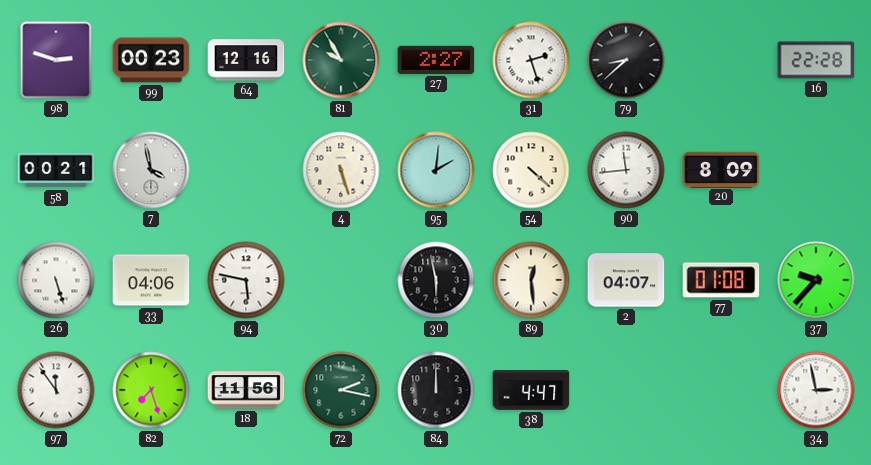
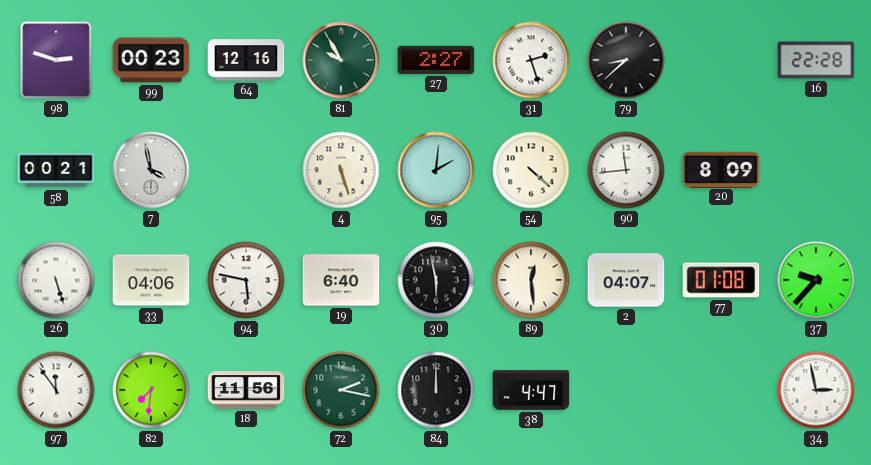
19: none -> 6:40 (341, 280)
82: 7:27 -> 7:31 (151, 390)
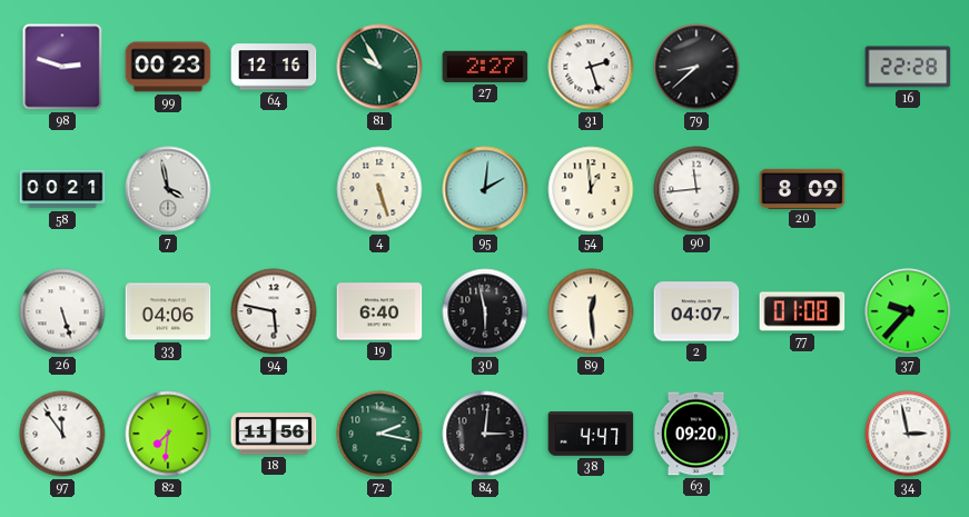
54: 4:22 -> 12:59 (591, 189)
84: 12:00 -> 3:01 (485, 434)
63: none -> 09:20 (696, 434)
